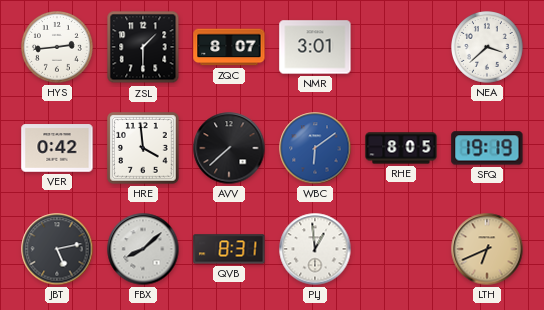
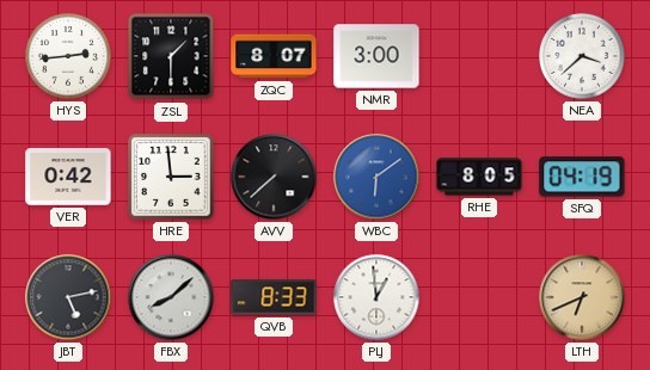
NMR: 3:01 -> 3:00 (376, 56)
HRE: 3:59 -> 2:59 (172, 178)
SFQ: 19:19 -> 04:19 (582, 177)
QVB: 8:31 -> 8:33 (274, 297)
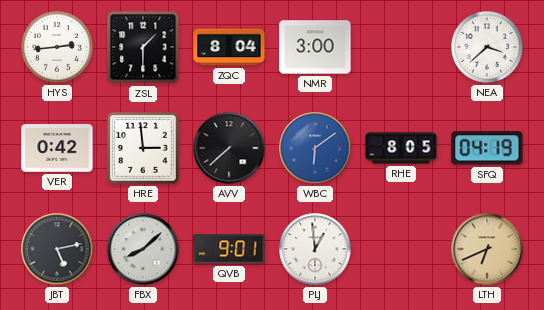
ZQC: 8:07 -> 8:04 (229, 47)
QVB: 8:33 -> 9:01 (229, 249)
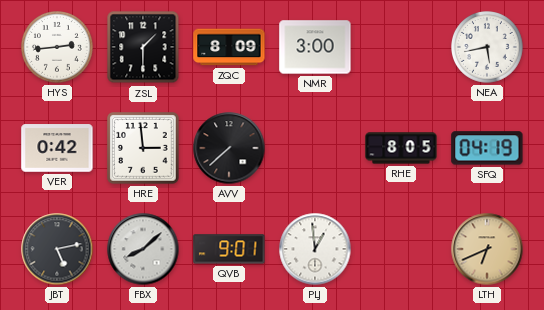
ZQC: 8:04 -> 8:09 (229, 47)
NEA: 3:38 -> 5:43 (488, 48)
WBC: 6:09 -> none (315, 148)
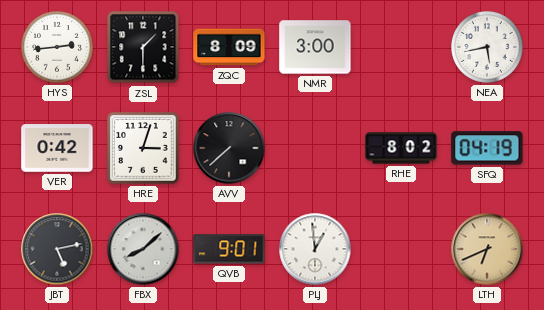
HRE: 2:59 -> 3:03 (144, 149)
RHE: 8:05 -> 8:02 (401, 148)
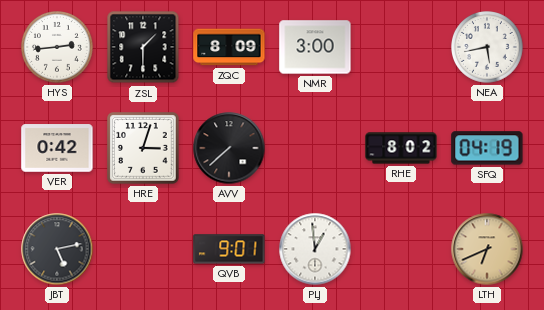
FBX: 8:08 -> none (143, 249)
